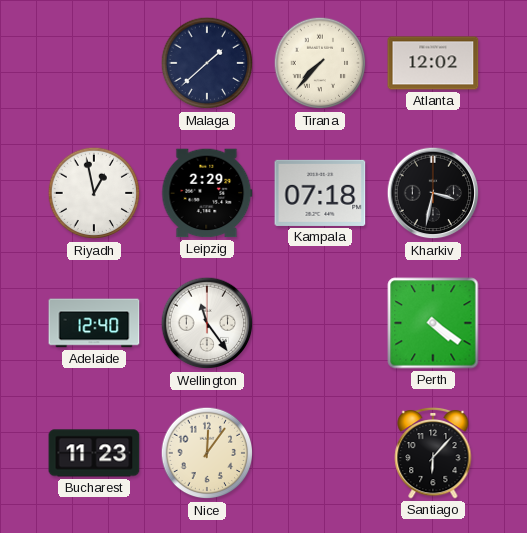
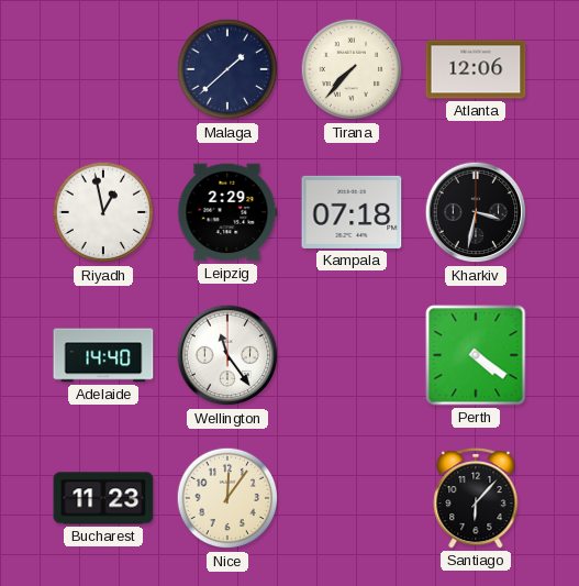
Atlanta: 12:02 -> 12:06 (476, 69)
Adelaide: 12:40 -> 14:40 (103, 355)
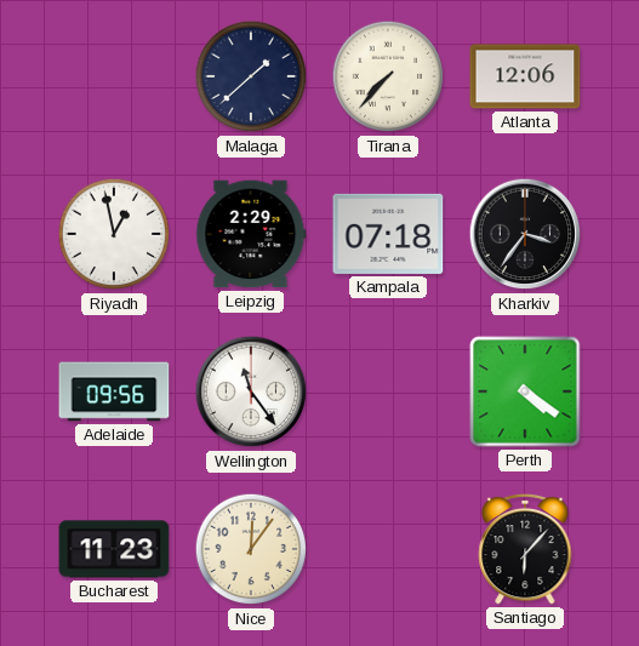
Kharkiv: 3:32 -> 3:36 (525, 234)
Adelaide: 14:40 -> 09:56 (114, 391)
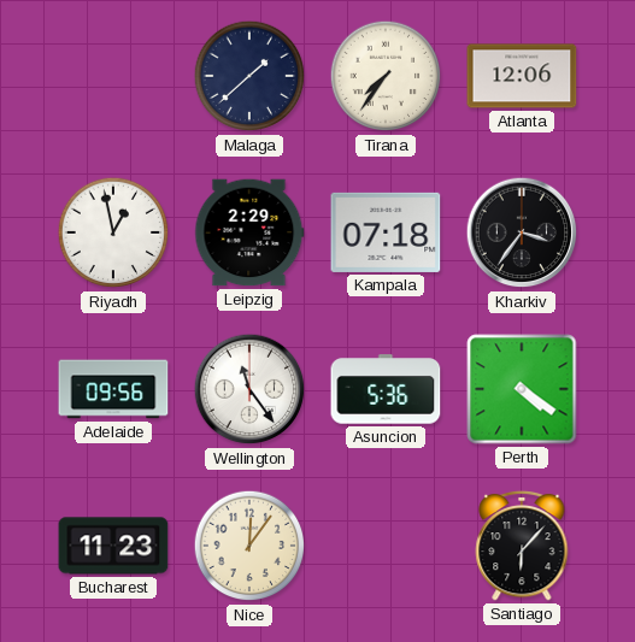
Tirana: 7:37 -> 7:36 (386, 76)
Asuncion: none -> 5:36 (386, 389)
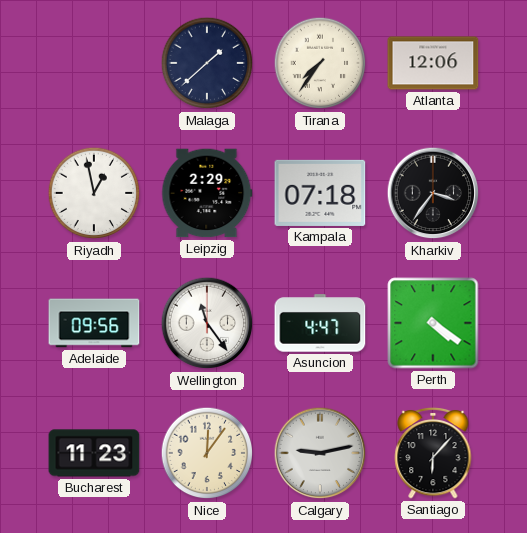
Asuncion: 5:36 -> 4:47 (320, 323)
Calgary: none -> 9:13 (320, 453)
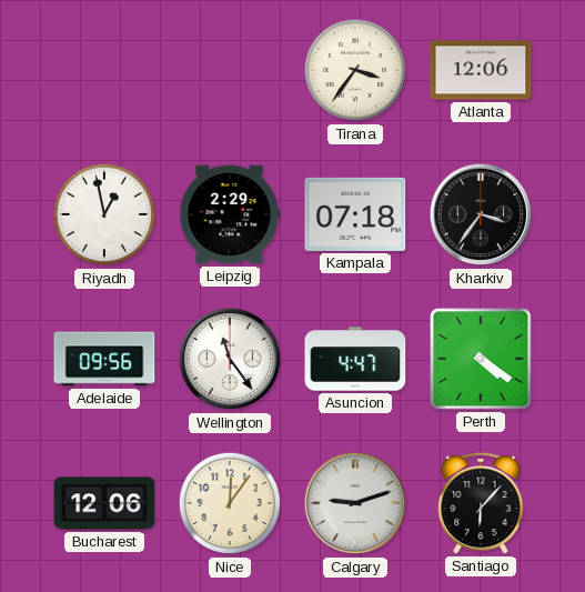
Malaga: 1:38 -> none (207, 63)
Tirana: 7:36 -> 3:36 (355, 70)
Bucharest: 11:23 -> 12:06 (104, 503)
Calgary: 9:13 -> 9:12 (355, 503)
